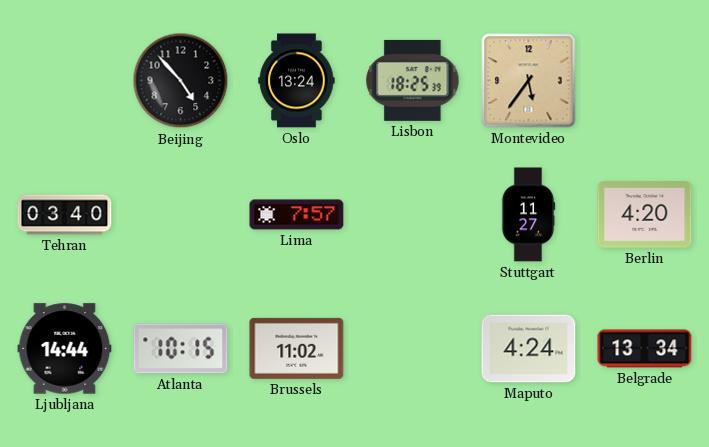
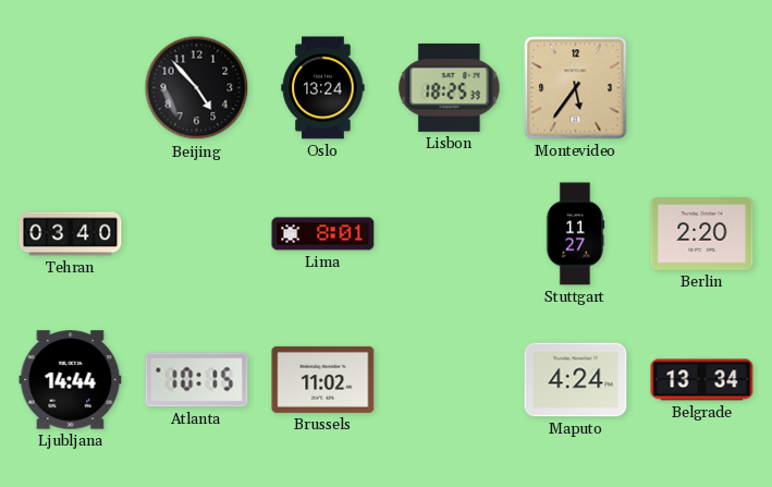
Lima: 7:57 -> 8:01 (323, 234)
Berlin: 4:20 -> 2:20 (702, 234)
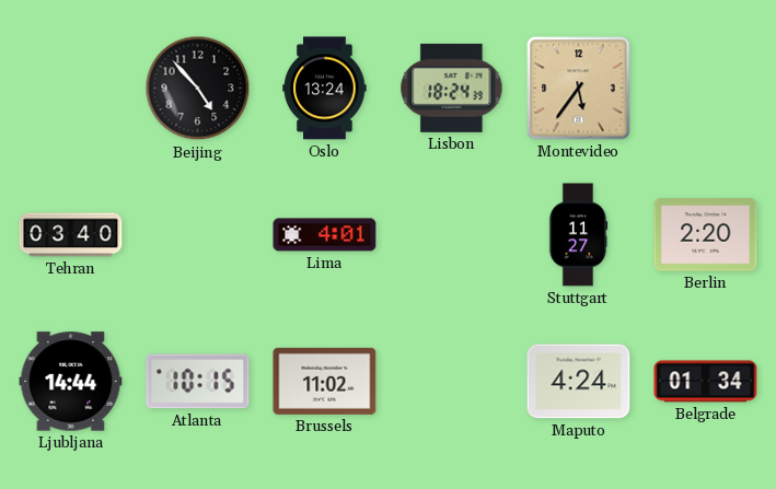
Lisbon: 18:25 -> 18:24 (452, 88)
Lima: 8:01 -> 4:01 (325, 235)
Belgrade: 13:34 -> 01:34 (706, 382)
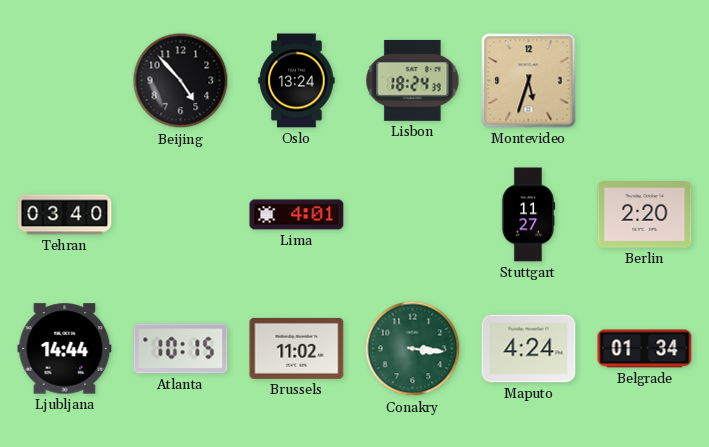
Montevideo: 5:36 -> 5:33 (529, 81)
Conakry: none -> 3:16 (413, 349)
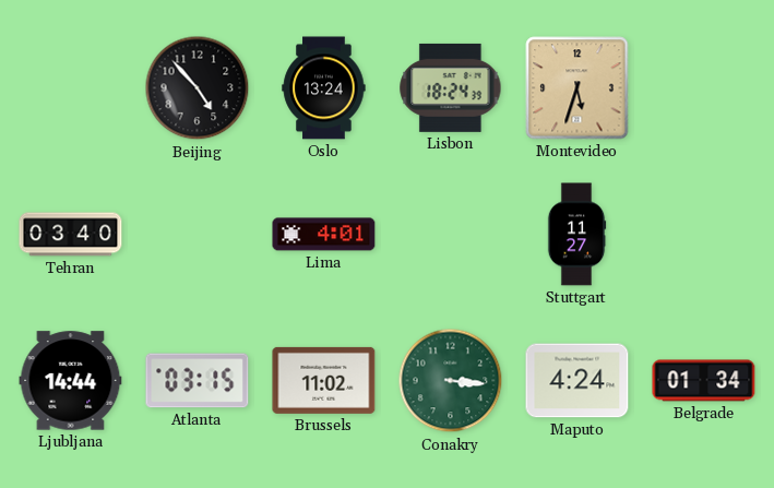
Berlin: 2:20 -> none (645, 215)
Atlanta: 10:15 -> 03:15 (198, 381)
